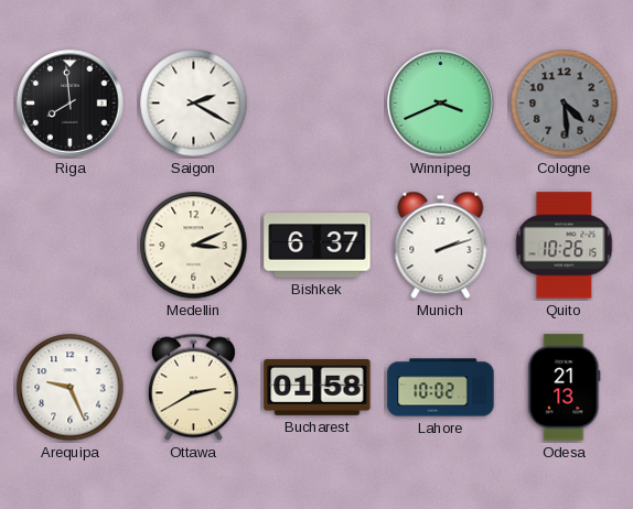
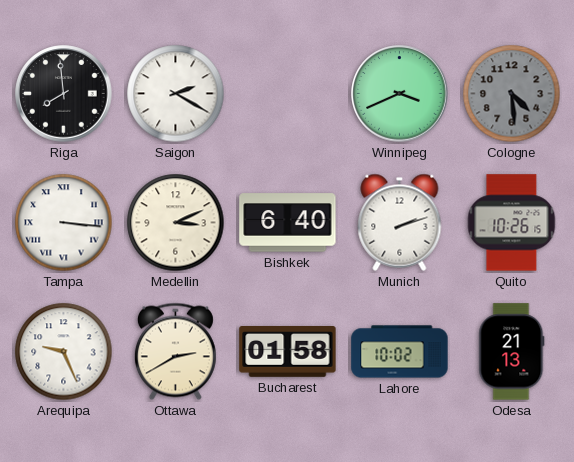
Tampa: none -> 3:16 (64, 223)
Bishkek: 6:37 -> 6:40 (288, 223)
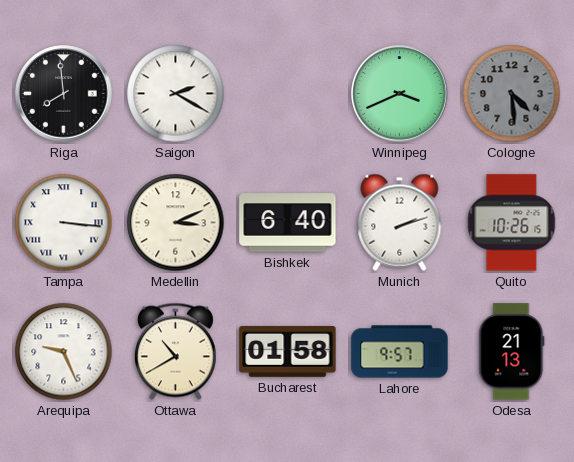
Ottawa: 2:40 -> 10:40 (175, 352)
Lahore: 10:02 -> 9:57 (400, 352)
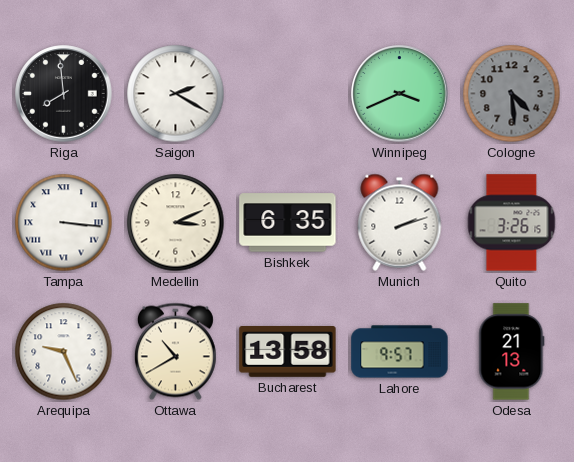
Bishkek: 6:40 -> 6:35 (288, 223)
Quito: 10:26 -> 3:26 (512, 223)
Bucharest: 01:58 -> 13:58 (288, 352)
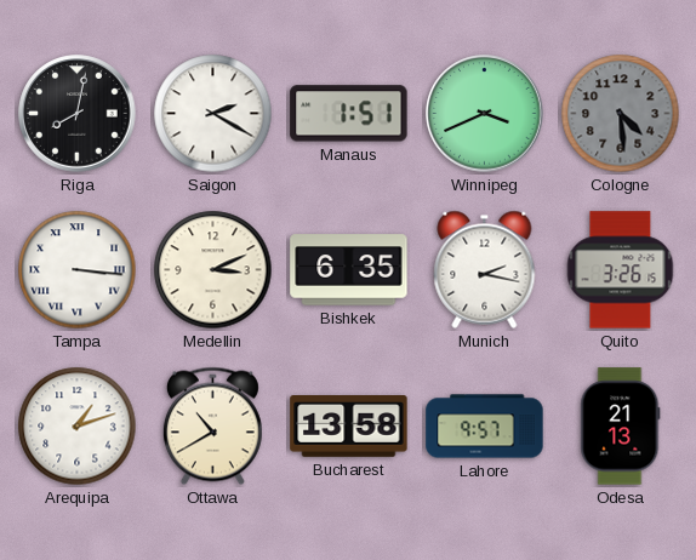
Riga: 7:59 -> 8:02 (78, 114)
Manaus: none -> 1:51 (349, 114)
Munich: 2:12 -> 2:17 (485, 269)
Arequipa: 9:26 -> 1:12 (78, 427)
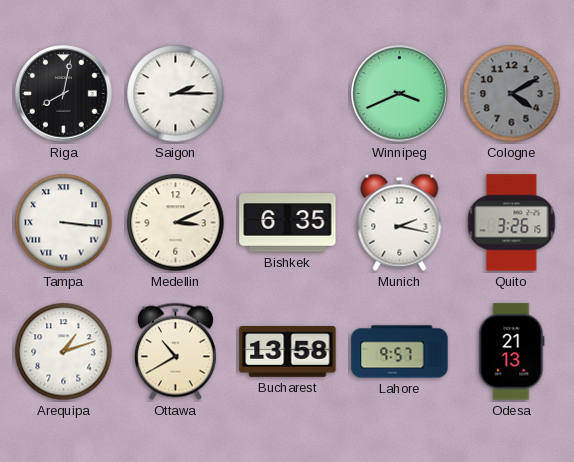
Saigon: 2:20 -> 2:15 (176, 94)
Manaus: 1:51 -> none (349, 114)
Cologne: 4:29 -> 4:10 (512, 94)
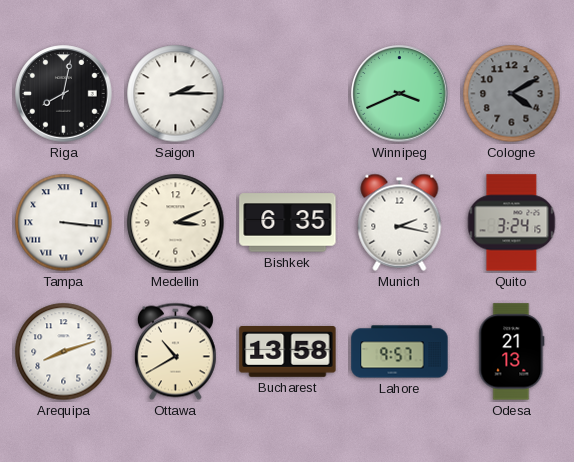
Quito: 3:26 -> 3:24 (512, 223)
Arequipa: 1:12 -> 8:12 (64, 352)
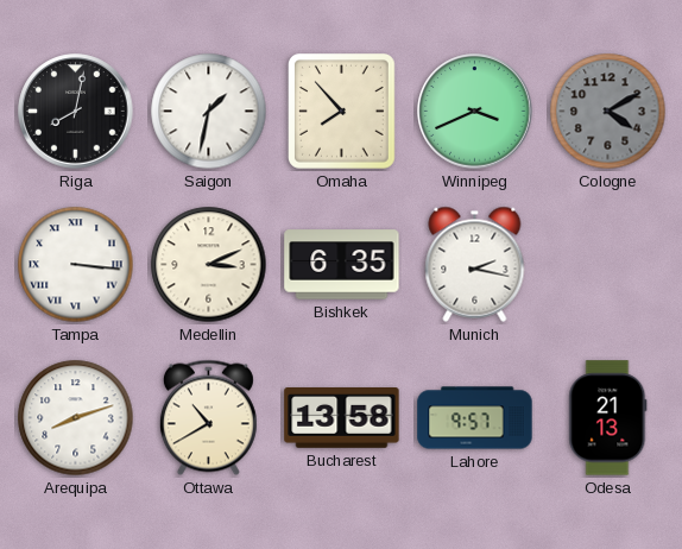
Saigon: 2:15 -> 1:32 (209, 112)
Omaha: none -> 7:53 (342, 112)
Quito: 3:24 -> none (512, 223)
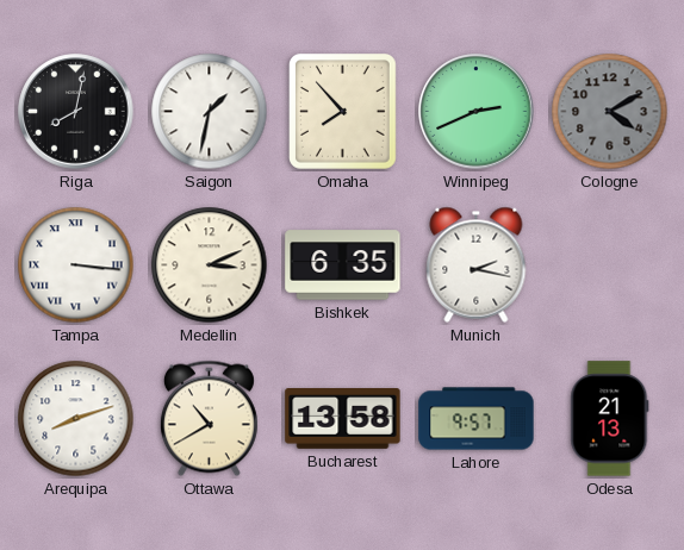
Winnipeg: 3:41 -> 2:41 (477, 112)
